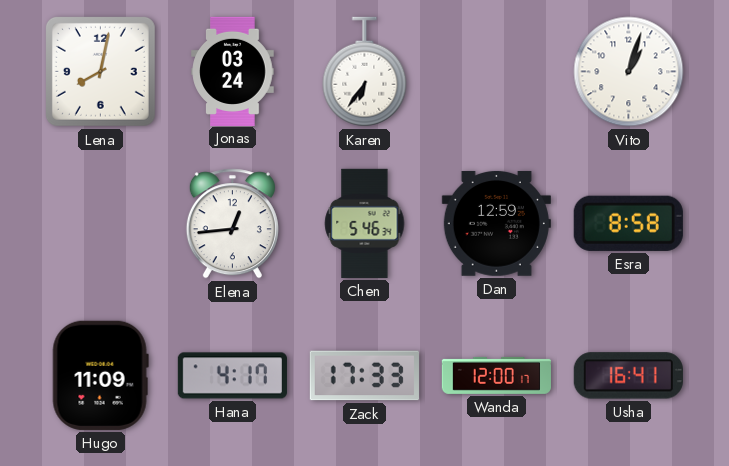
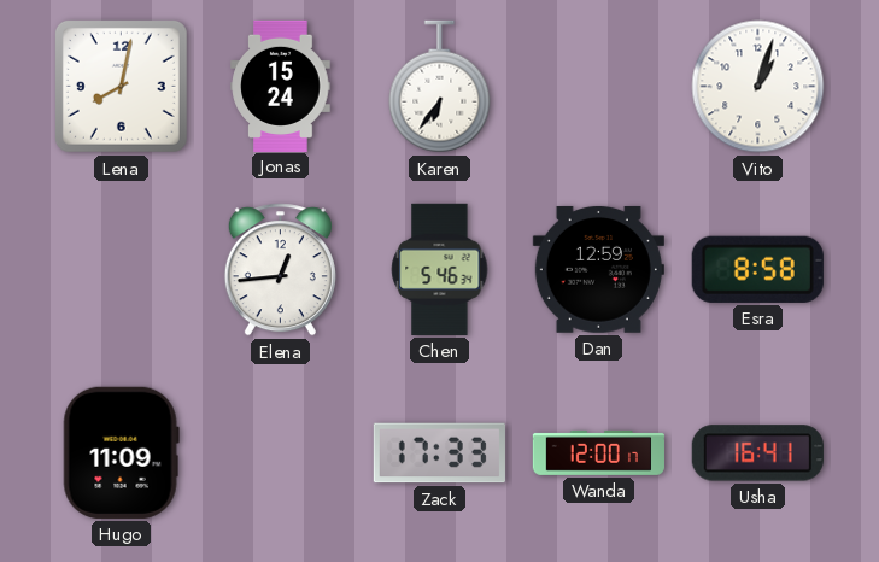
Jonas: 03:24 -> 15:24 (281, 86)
Hana: 4:17 -> none (232, 376)
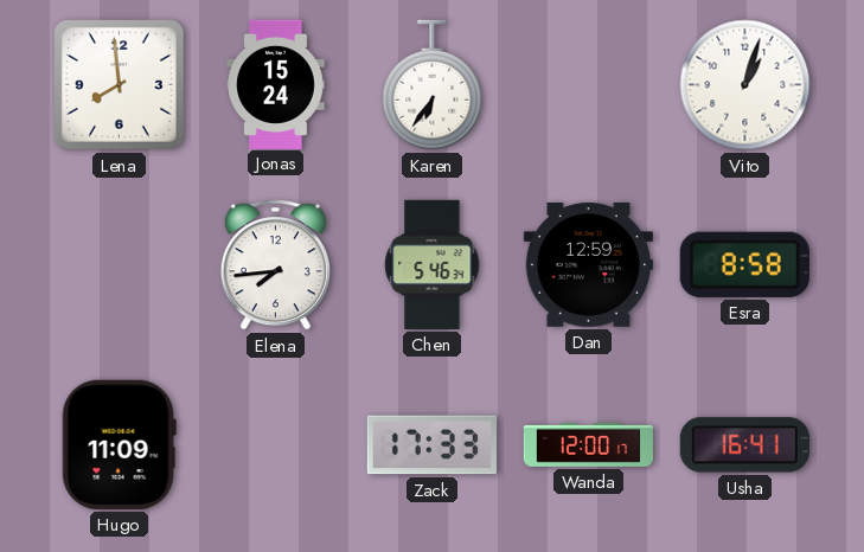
Lena: 8:02 -> 7:59 (119, 84)
Elena: 12:44 -> 7:44 (275, 265)
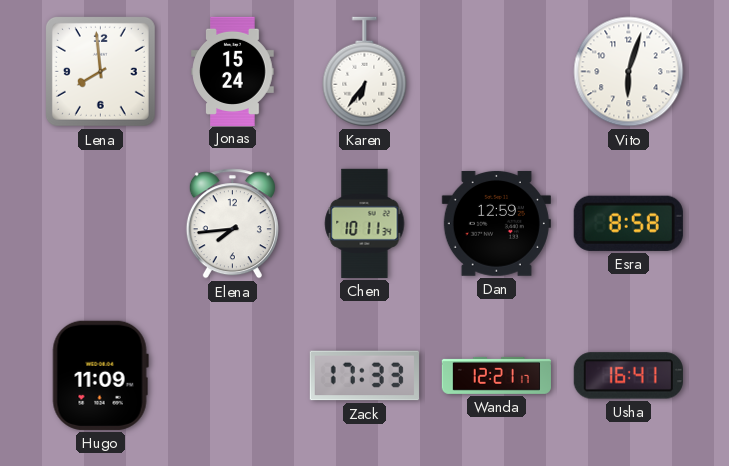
Vito: 1:03 -> 6:03 (629, 72)
Chen: 5:46 -> 10:11 (365, 223)
Wanda: 12:00 -> 12:21 (496, 375)
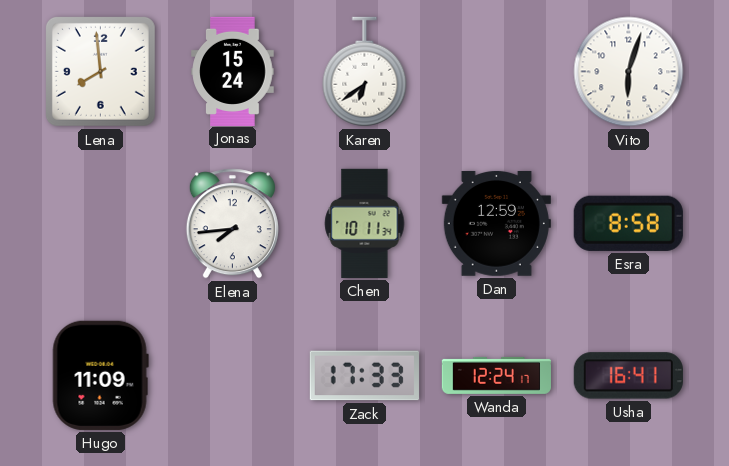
Karen: 6:36 -> 6:39 (365, 72)
Wanda: 12:21 -> 12:24 (496, 375)
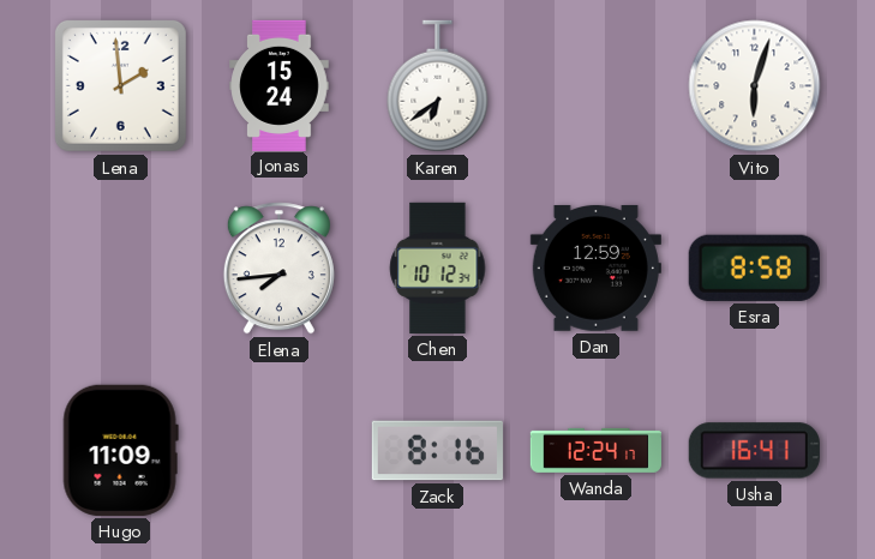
Lena: 7:59 -> 1:59 (120, 85)
Chen: 10:11 -> 10:12 (438, 268)
Zack: 17:33 -> 8:16 (437, 451)
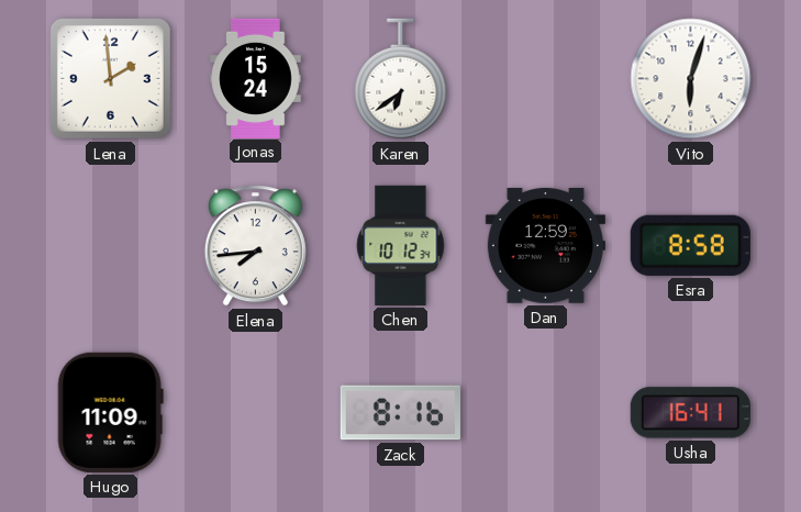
Wanda: 12:24 -> none (595, 450)
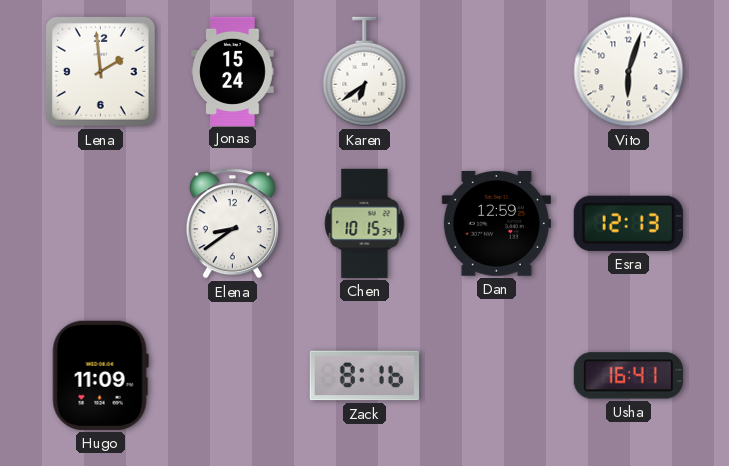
Elena: 7:44 -> 8:39 (232, 224)
Chen: 10:12 -> 10:15 (365, 223)
Esra: 8:58 -> 12:13 (628, 223)
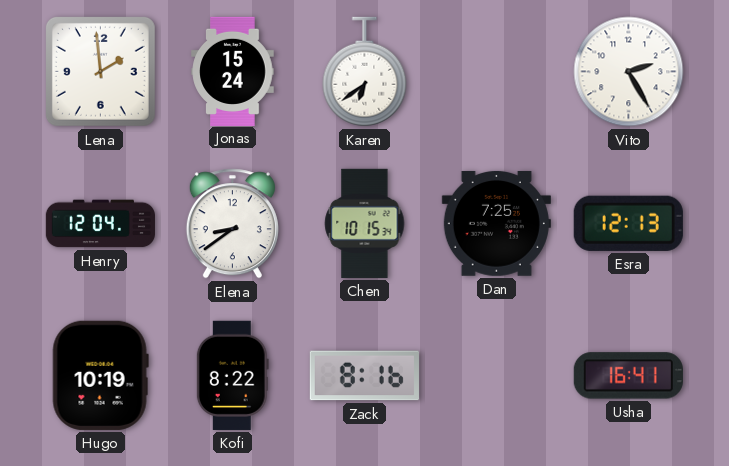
Vito: 6:03 -> 2:25 (629, 72)
Henry: none -> 12:04 (100, 224)
Dan: 12:59 -> 7:25 (496, 223)
Hugo: 11:09 -> 10:19 (100, 375)
Kofi: none -> 8:22 (232, 375)
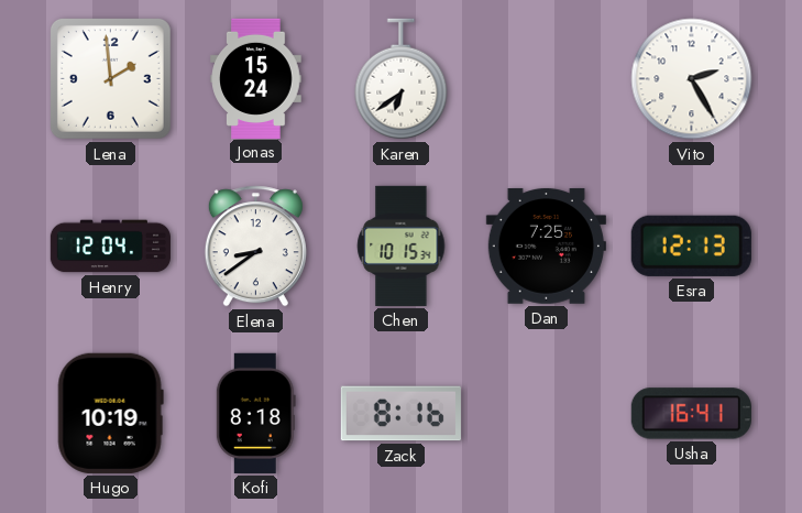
Kofi: 8:22 -> 8:18 (255, 413)
